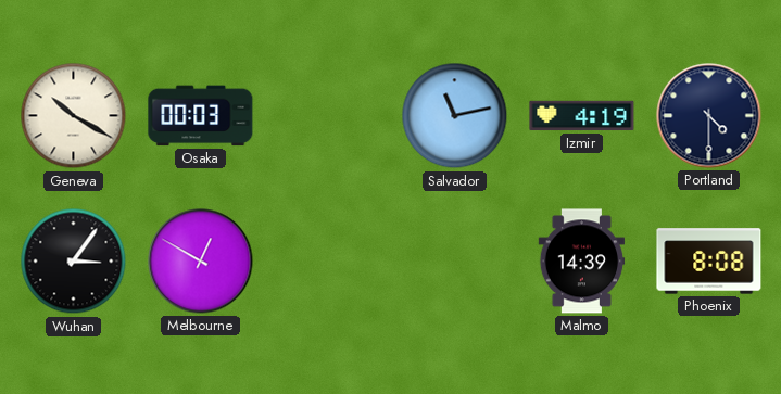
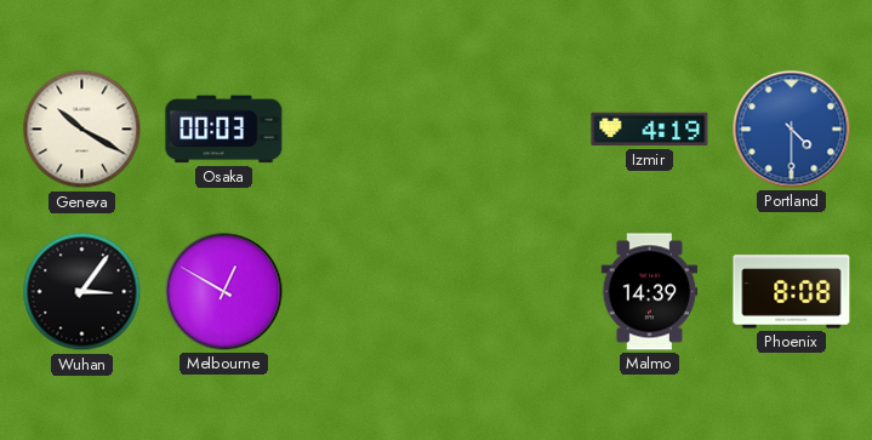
Salvador: 11:13 -> none (455, 116)
Portland dial: navy -> blue (792, 130)
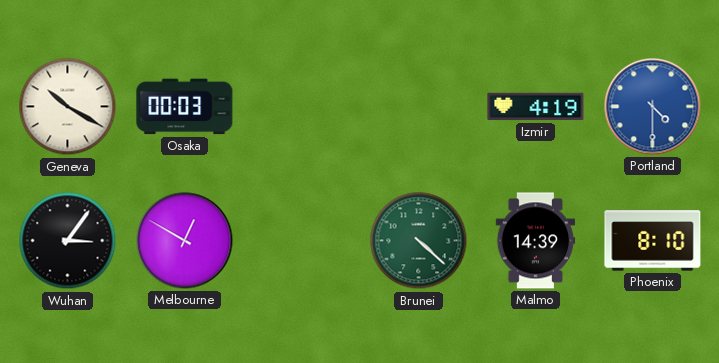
Brunei: none -> 4:22 (419, 241)
Phoenix: 8:08 -> 8:10 (653, 241)
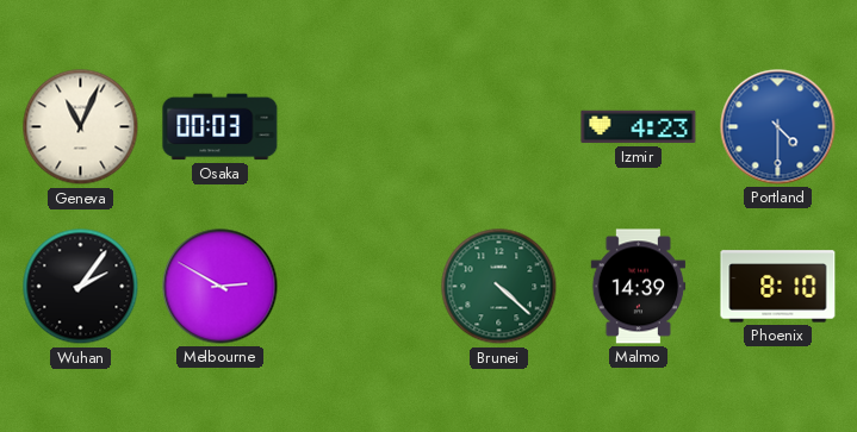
Geneva: 10:20 -> 11:04 (81, 127)
Izmir: 4:19 -> 4:23 (639, 127)
Wuhan: 3:06 -> 2:06 (81, 287)
Melbourne: 12:50 -> 2:50 (221, 287)
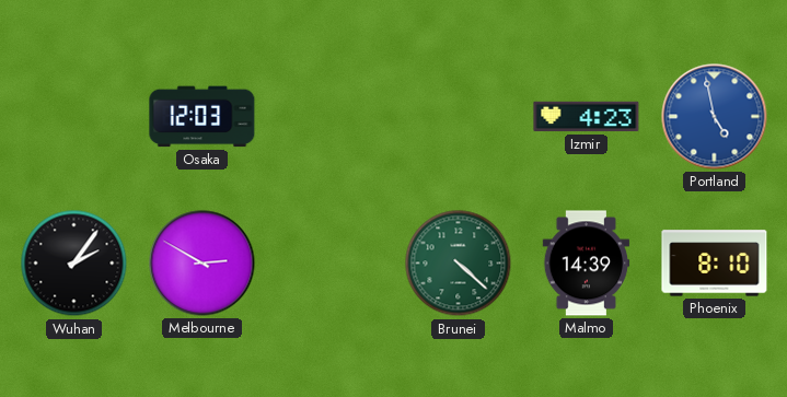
Geneva: 11:04 -> none (81, 127)
Osaka: 00:03 -> 12:03 (202, 117)
Portland: 4:30 -> 4:58 (715, 117)
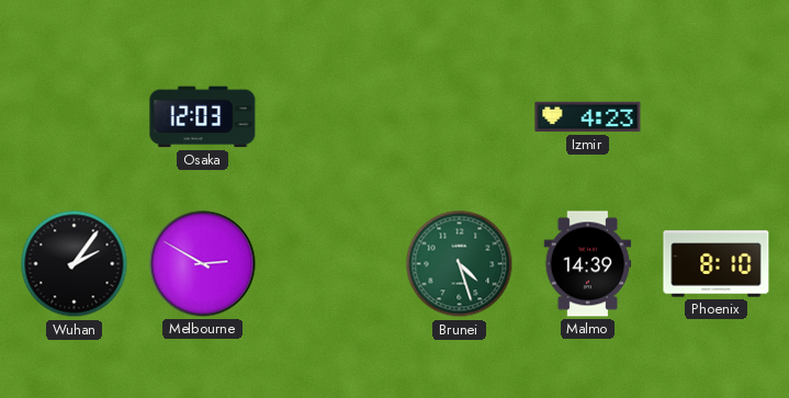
Portland: 4:58 -> none (715, 117)
Brunei: 4:22 -> 4:27 (460, 264)
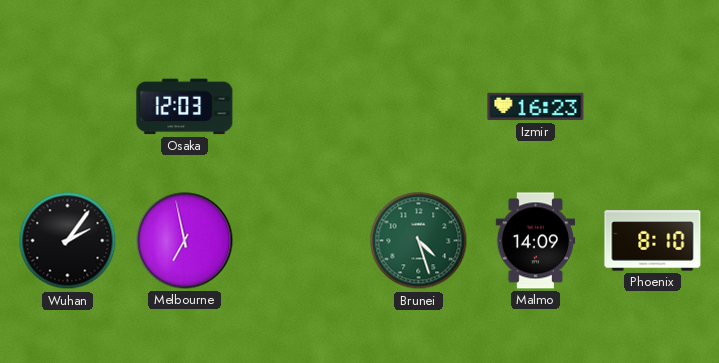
Izmir: 4:23 -> 16:23 (536, 107)
Melbourne: 2:50 -> 6:58 (185, 241)
Malmo: 14:39 -> 14:09 (536, 241)
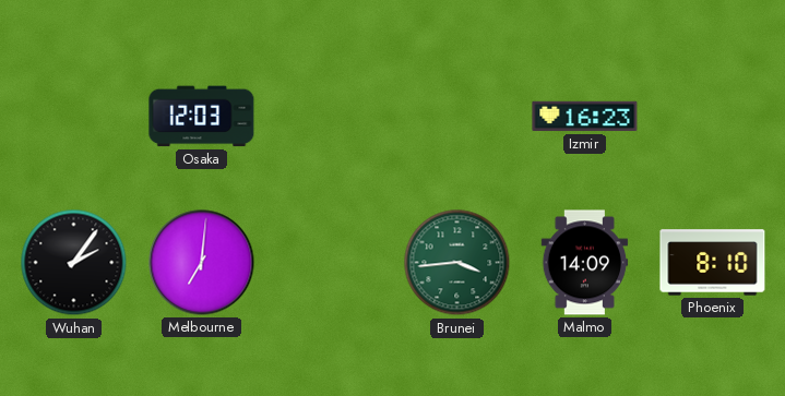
Melbourne: 6:58 -> 7:01 (202, 263)
Brunei: 4:27 -> 3:44 (457, 263)
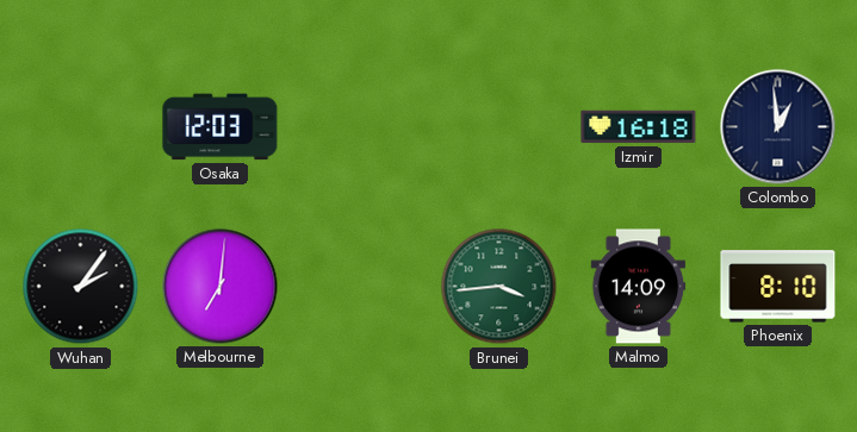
Izmir: 16:23 -> 16:18 (639, 127)
Colombo: none -> 12:59 (778, 127)
